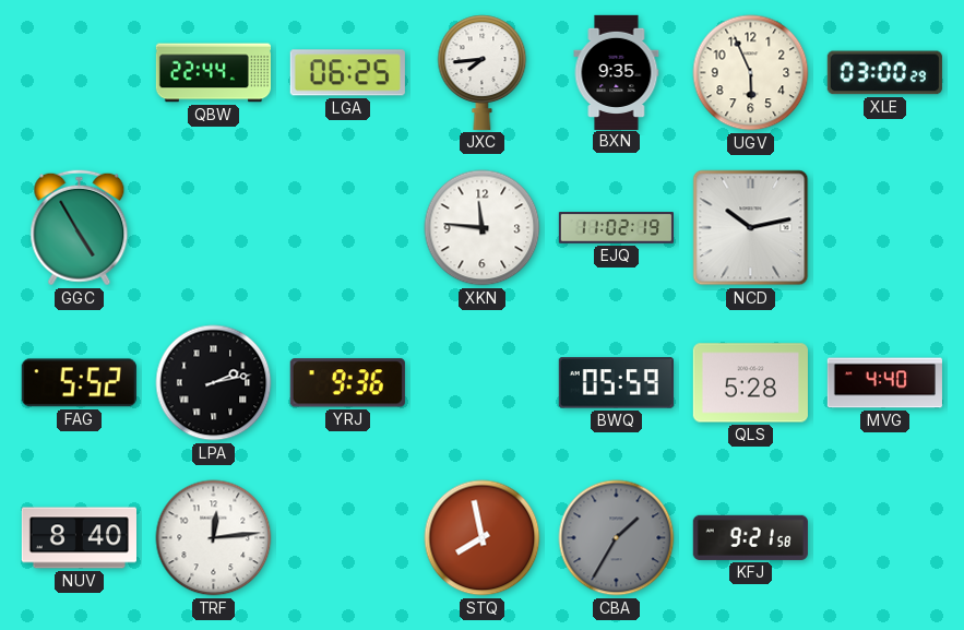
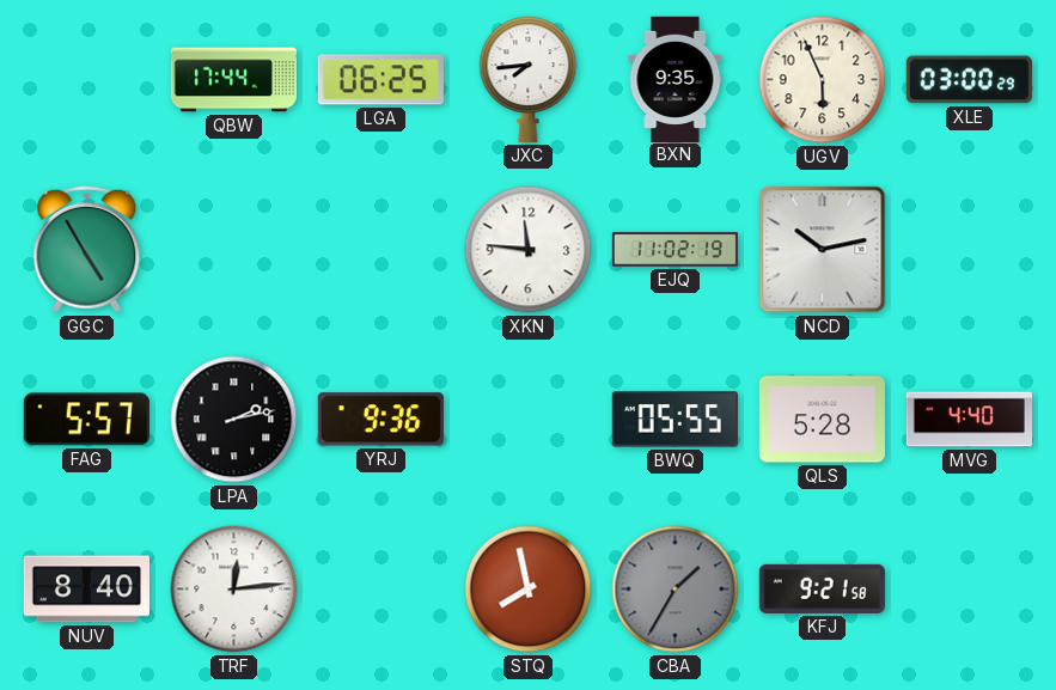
QBW: 22:44 -> 17:44 (233, 80)
FAG: 5:52 -> 5:57 (86, 420)
BWQ: 05:59 -> 05:55 (675, 420)
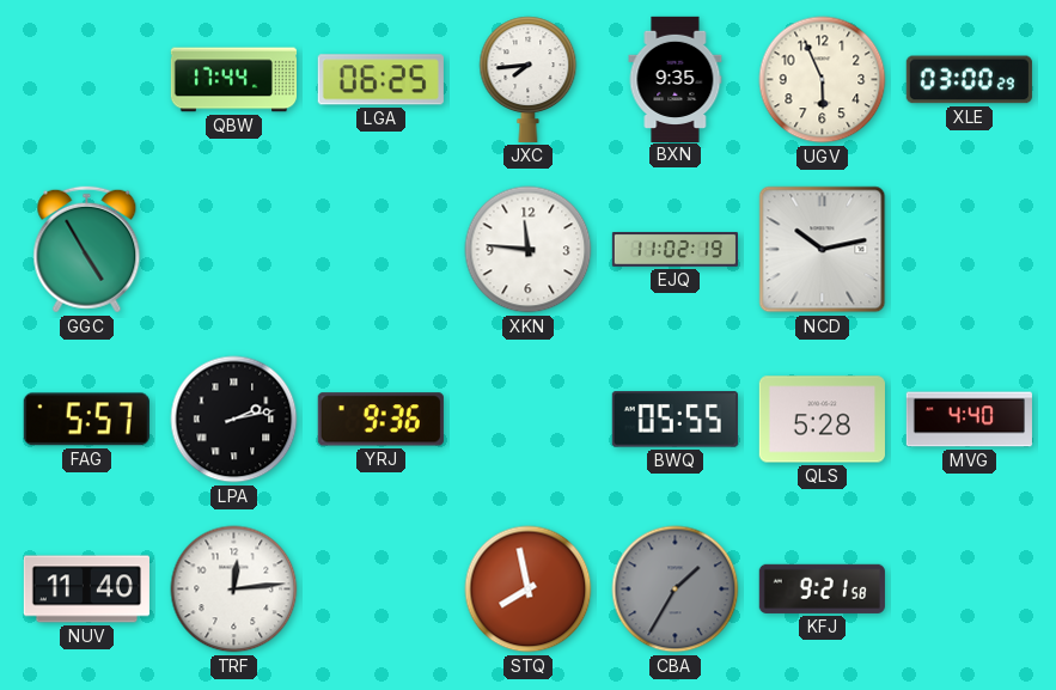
NUV: 8:40 -> 11:40 (86, 590)
